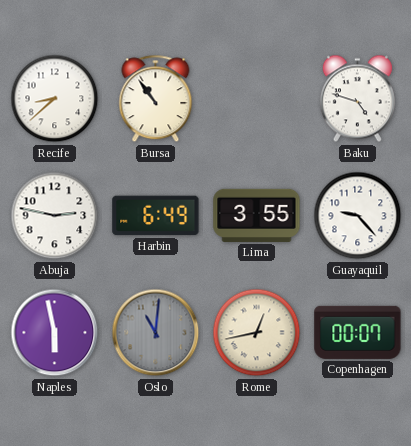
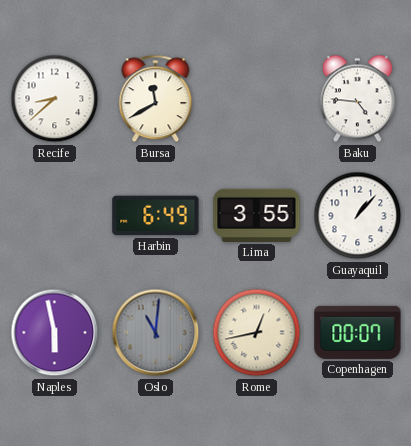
Bursa: 10:54 -> 11:40 (156, 99)
Baku: 4:48 -> 4:46 (357, 99)
Abuja: 2:47 -> none (55, 216)
Guayaquil: 9:23 -> 1:07 (358, 216)
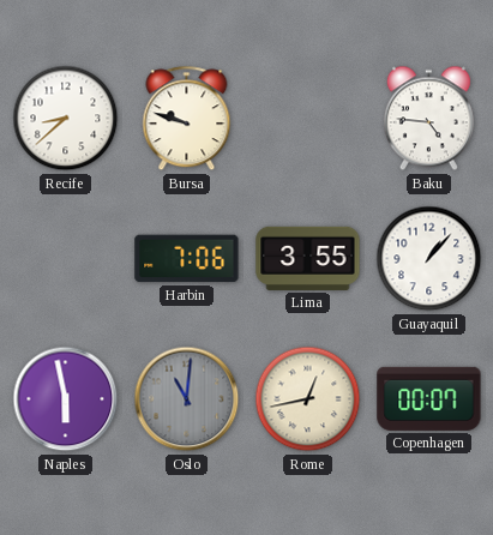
Bursa: 11:40 -> 9:48 (187, 119)
Harbin: 6:49 -> 7:06 (187, 259)
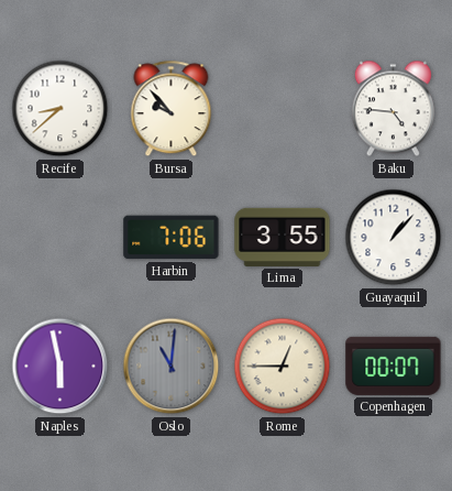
Bursa: 9:48 -> 9:53 (172, 109)
Rome: 12:43 -> 12:45 (283, 367)
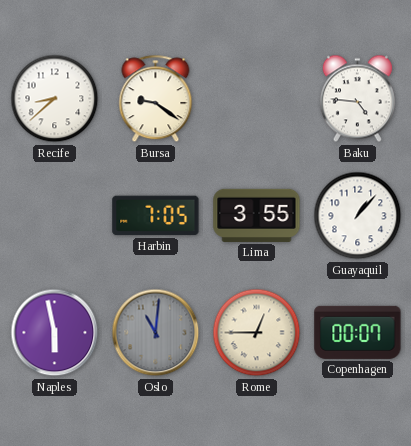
Bursa: 9:53 -> 9:21 (156, 99)
Harbin: 7:06 -> 7:05 (156, 216)
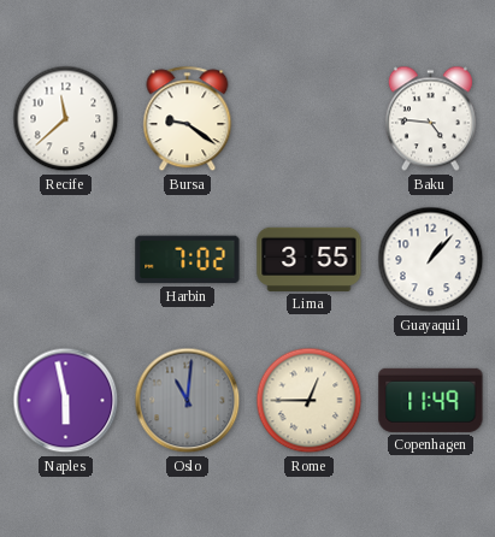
Recife: 8:38 -> 11:38 (66, 119)
Harbin: 7:05 -> 7:02 (188, 260)
Copenhagen: 00:07 -> 11:49 (431, 400)
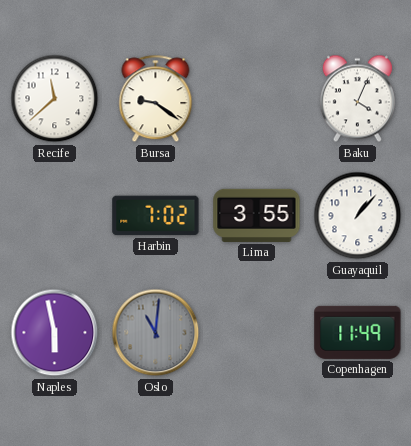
Baku: 4:46 -> 4:04 (357, 99)
Rome: 12:45 -> none (310, 401)
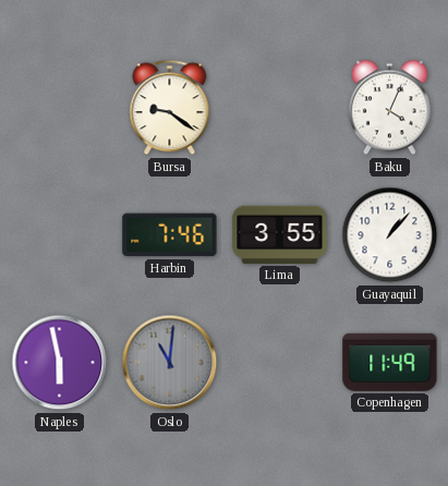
Recife: 11:38 -> none (55, 99)
Harbin: 7:02 -> 7:46 (170, 235)
